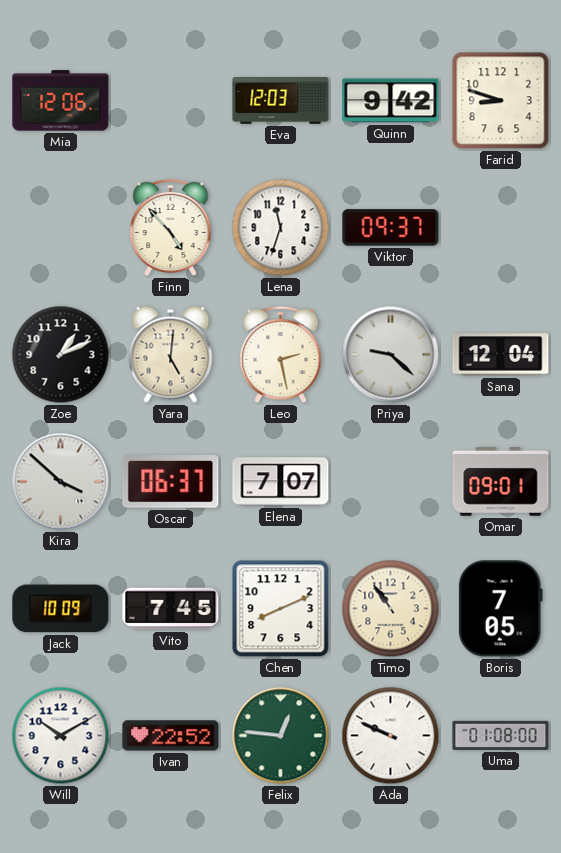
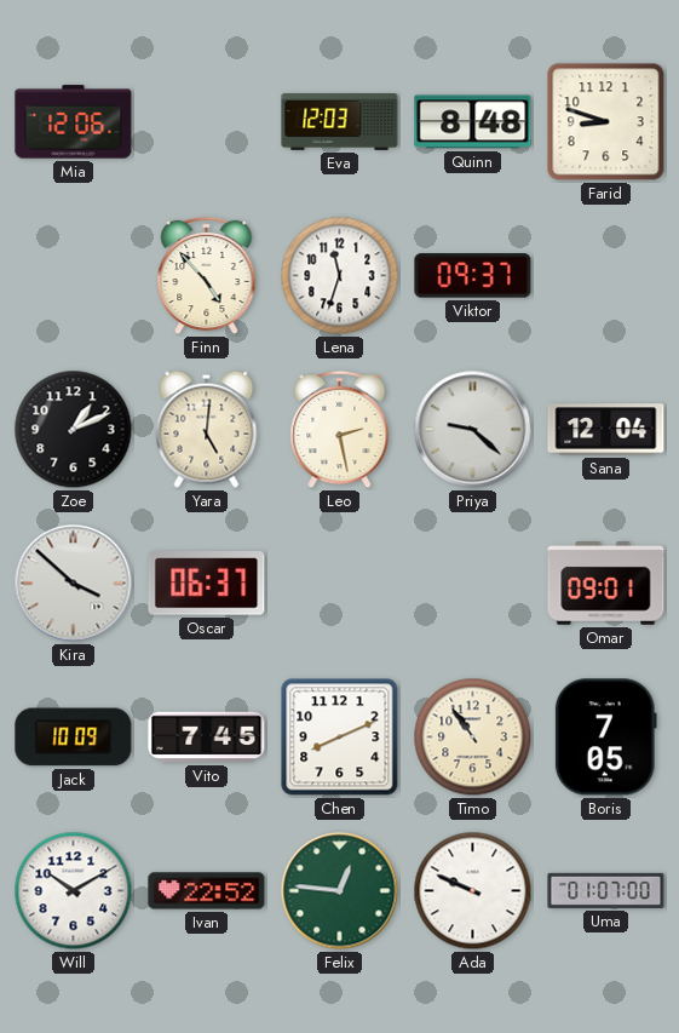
Quinn: 9:42 -> 8:48 (473, 122)
Elena: 7:07 -> none (281, 482)
Uma: 01:08 -> 01:07 (606, 890)
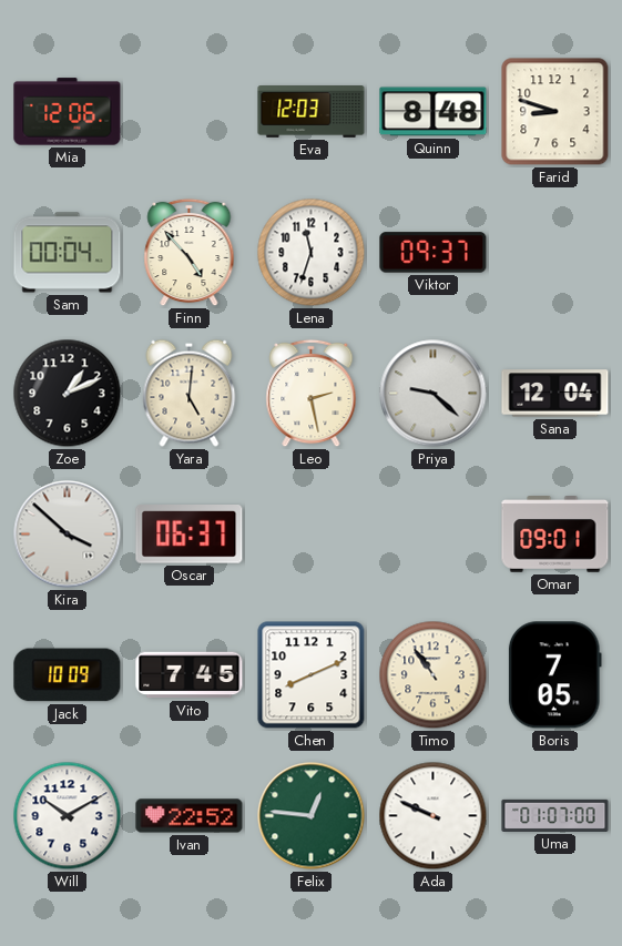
Sam: none -> 00:04 (68, 253)
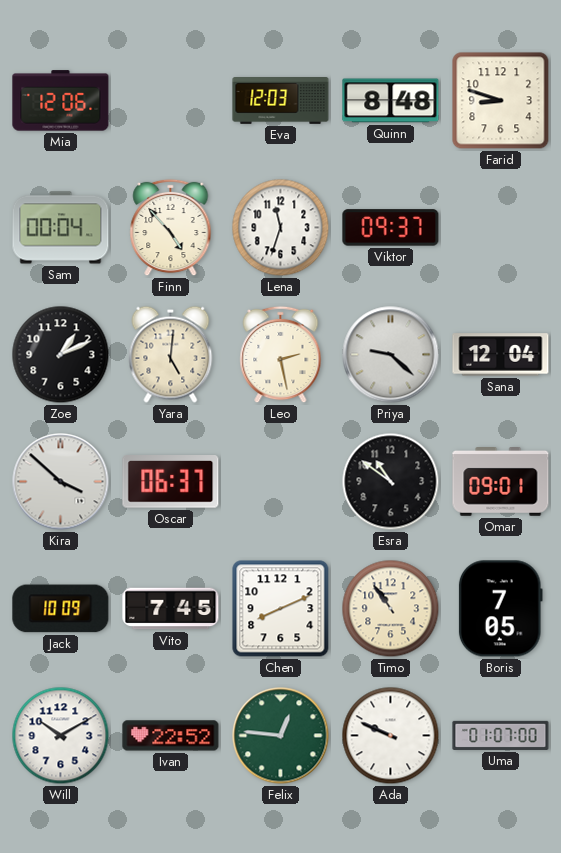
Esra: none -> 10:51 (391, 482)
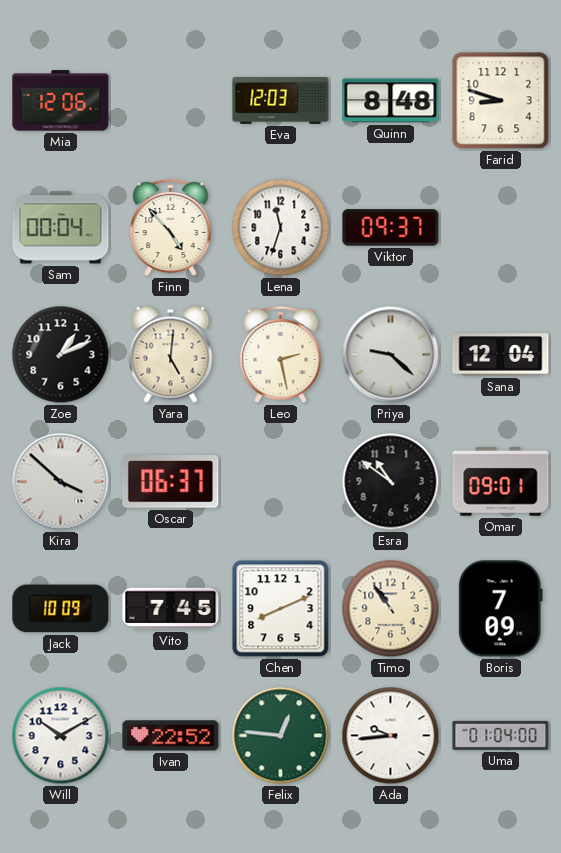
Boris: 7:05 -> 7:09 (500, 609)
Ada: 9:49 -> 9:44 (391, 736)
Uma: 01:07 -> 01:04 (501, 735)
